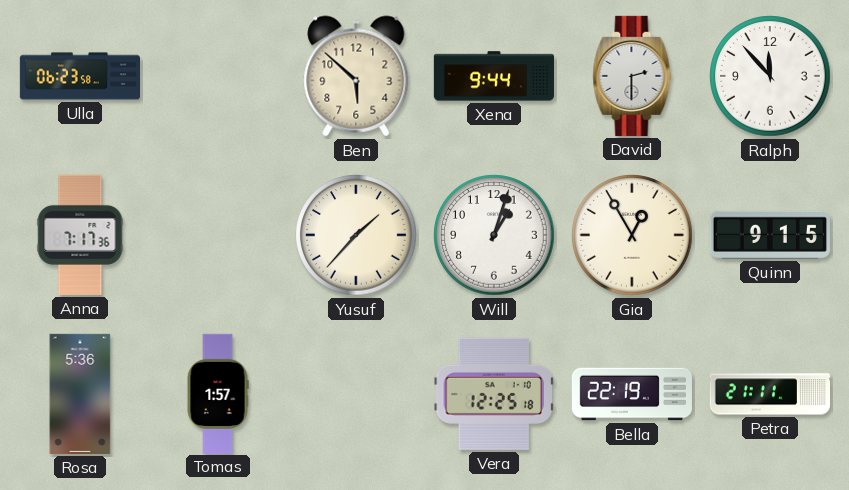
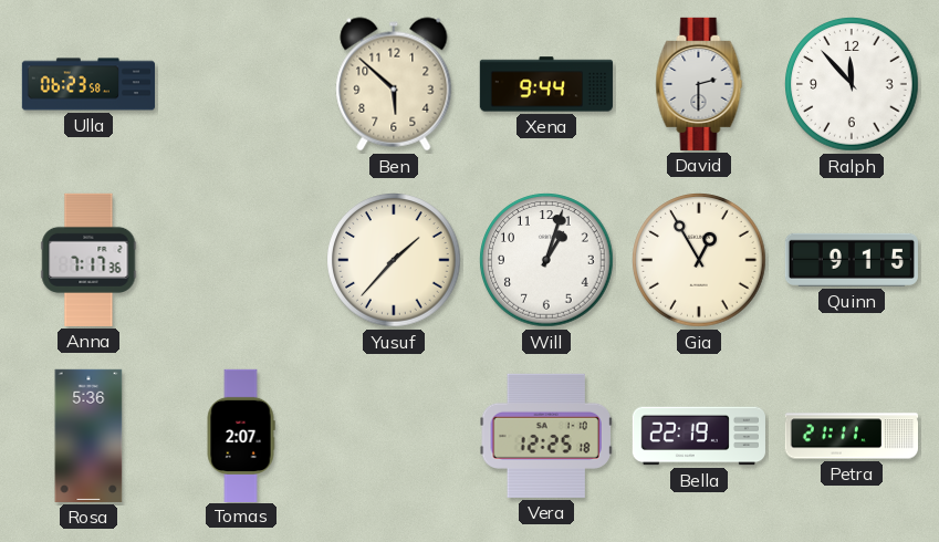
Tomas: 1:57 -> 2:07 (241, 435)
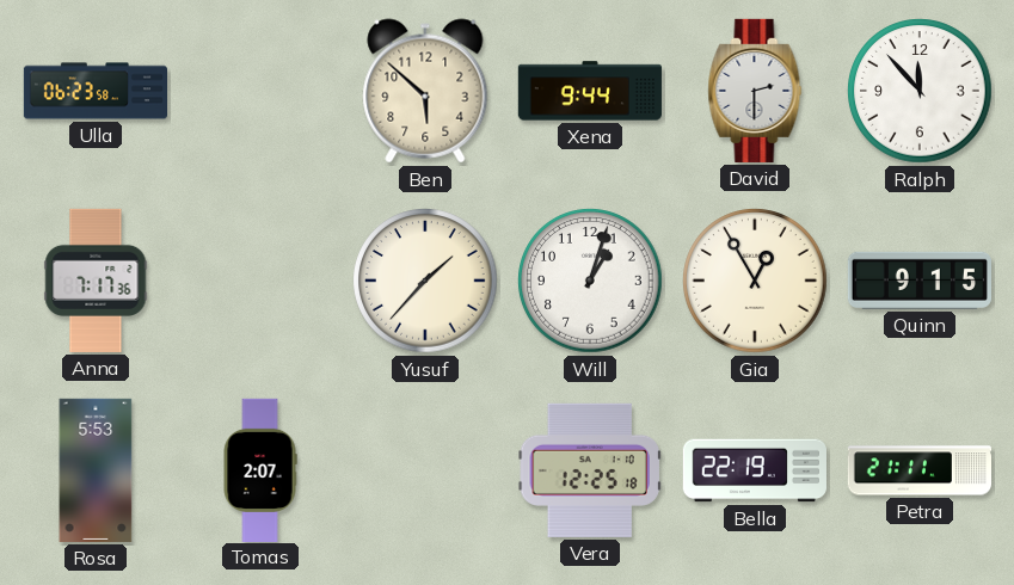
Rosa: 5:36 -> 5:53 (96, 470)
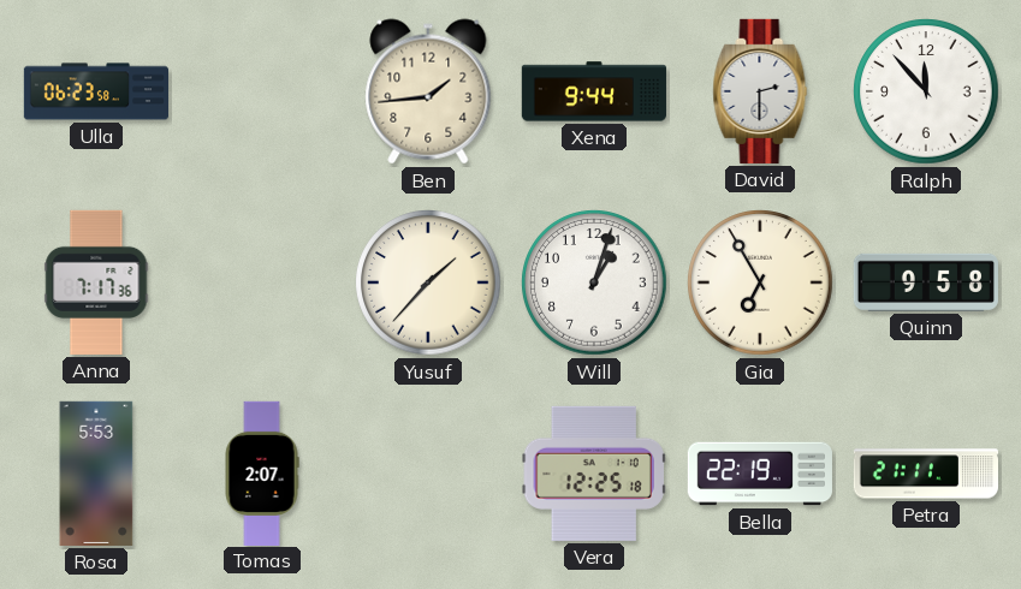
Ben: 5:52 -> 1:44 (428, 91)
Gia: 12:55 -> 6:55 (760, 282)
Quinn: 9:15 -> 9:58 (926, 282)
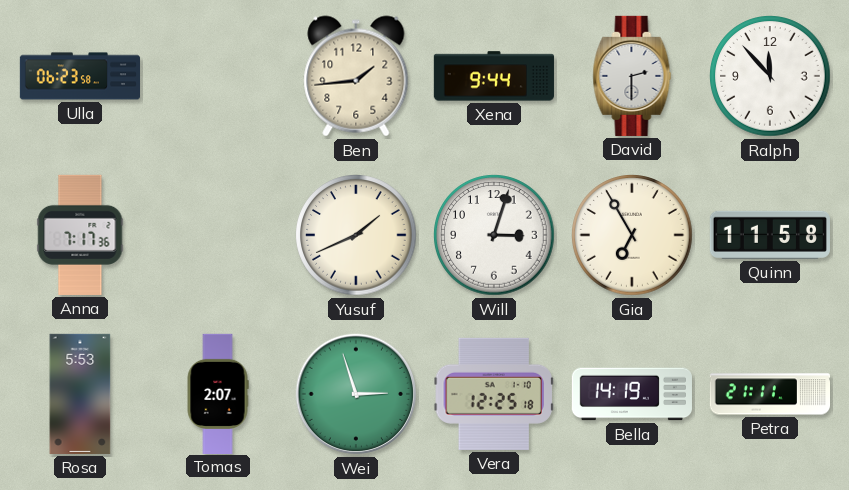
Yusuf: 1:37 -> 1:41 (356, 235)
Will: 1:03 -> 3:03 (494, 235)
Quinn: 9:58 -> 11:58 (770, 235)
Wei: none -> 2:57 (356, 394)
Bella: 22:19 -> 14:19 (632, 394)
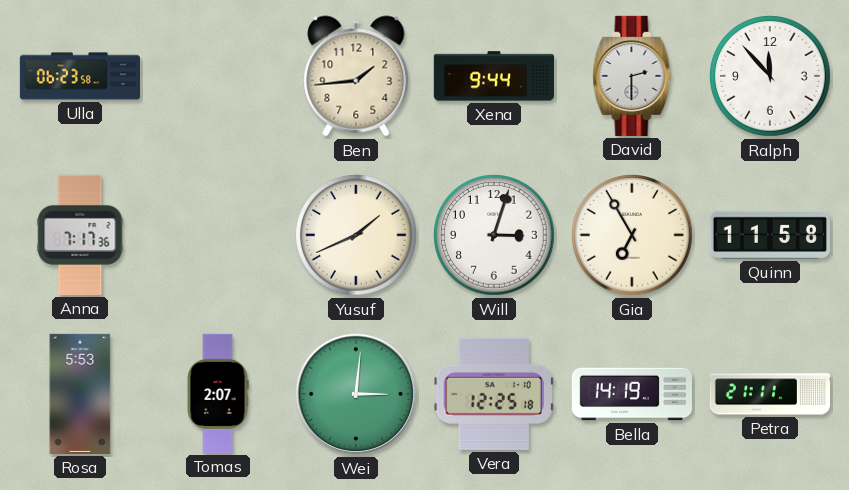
Wei: 2:57 -> 3:01 (356, 394)
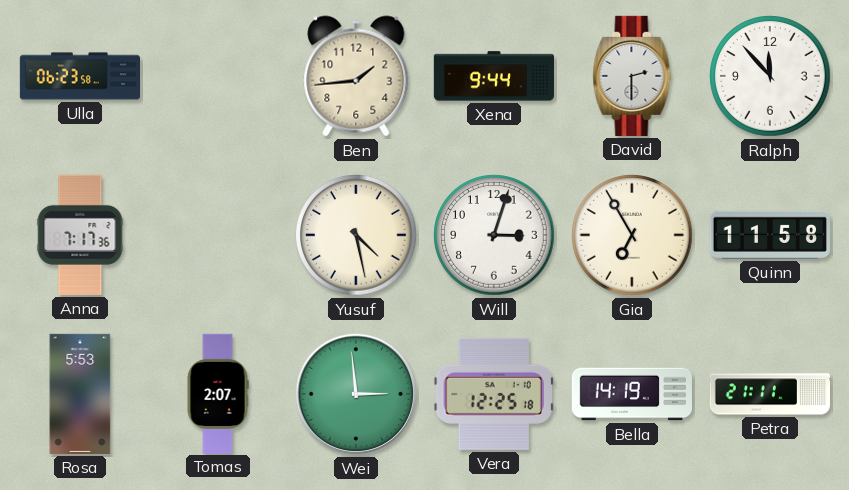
Yusuf: 1:41 -> 4:28 (356, 235)
Wei: 3:01 -> 2:59 (356, 394)
